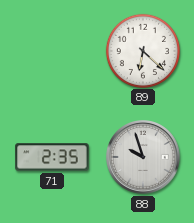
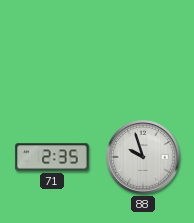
89: 6:22 -> none (142, 50)
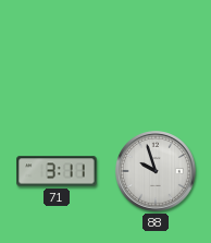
71: 2:35 -> 3:11 (57, 171)
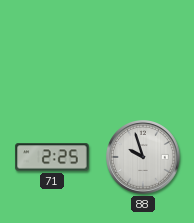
71: 3:11 -> 2:25 (52, 157)
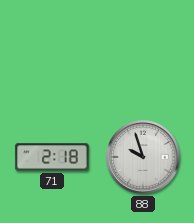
71: 2:25 -> 2:18 (52, 157)
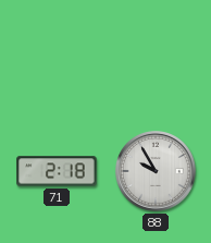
88: 9:57 -> 9:55 (157, 172)
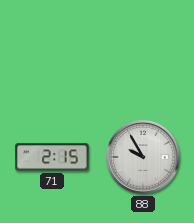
71: 2:18 -> 2:15 (52, 157)
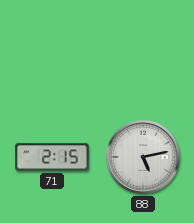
88: 9:55 -> 5:13 (144, 158)
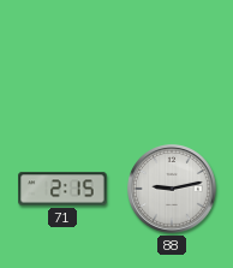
88: 5:13 -> 9:13 (173, 190)
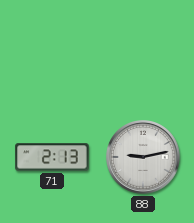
71: 2:15 -> 2:13 (52, 157)
